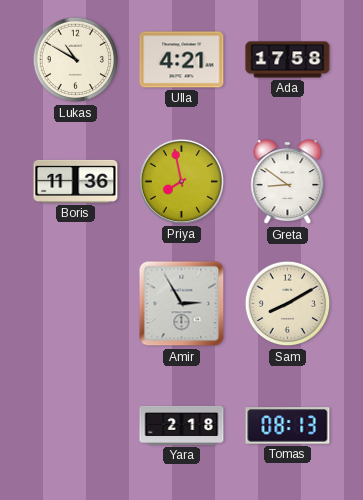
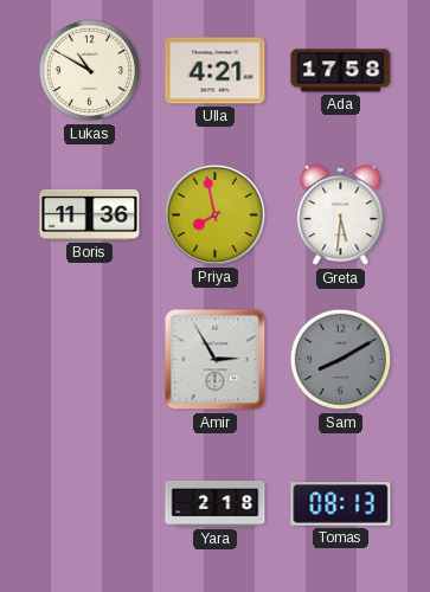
Greta: 8:51 -> 5:31 (341, 215)
Sam dial: cream -> grey (341, 360)
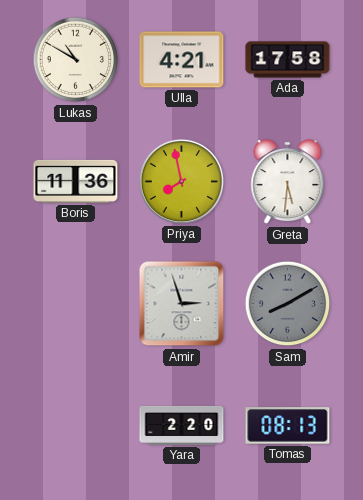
Amir: 2:55 -> 2:57 (182, 304)
Yara: 2:18 -> 2:20 (182, 425)
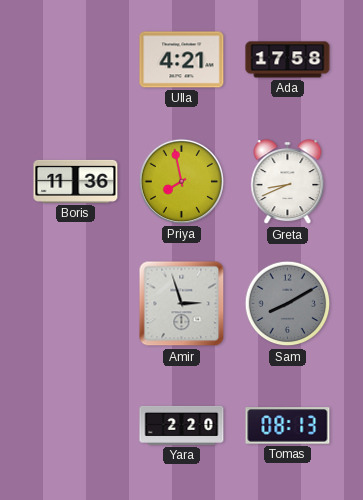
Lukas: 10:50 -> none (76, 60)
Greta: 5:31 -> 8:41 (288, 182)
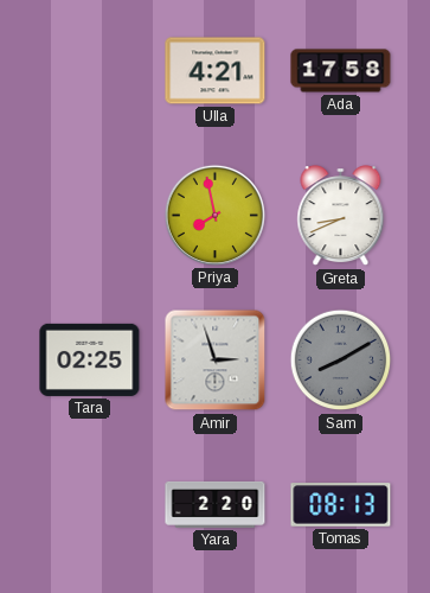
Boris: 11:36 -> none (76, 181)
Tara: none -> 02:25 (90, 359)
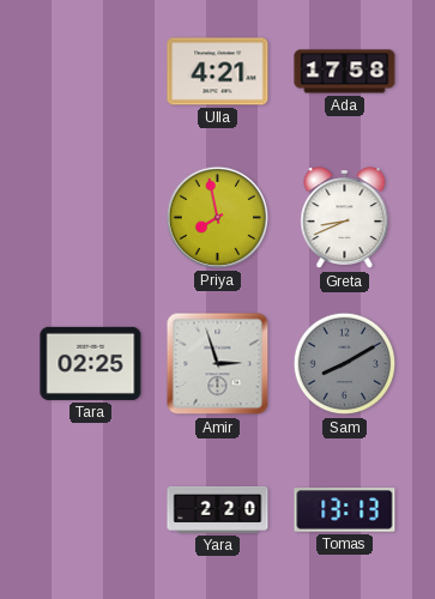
Tomas: 08:13 -> 13:13 (345, 510)
